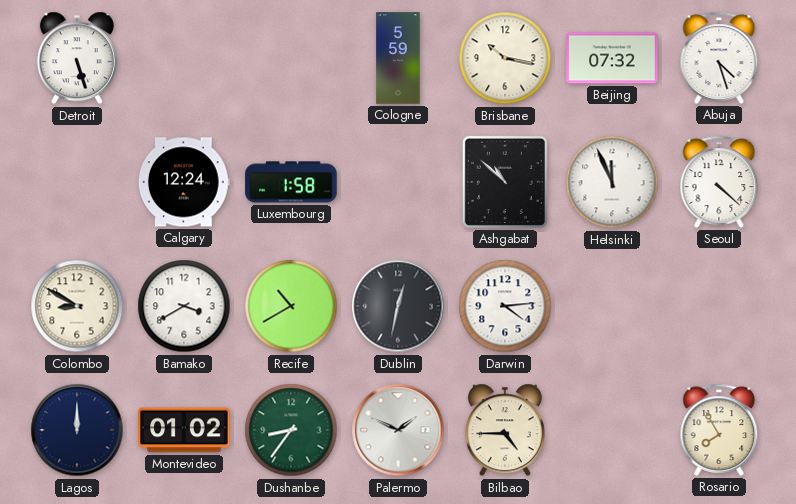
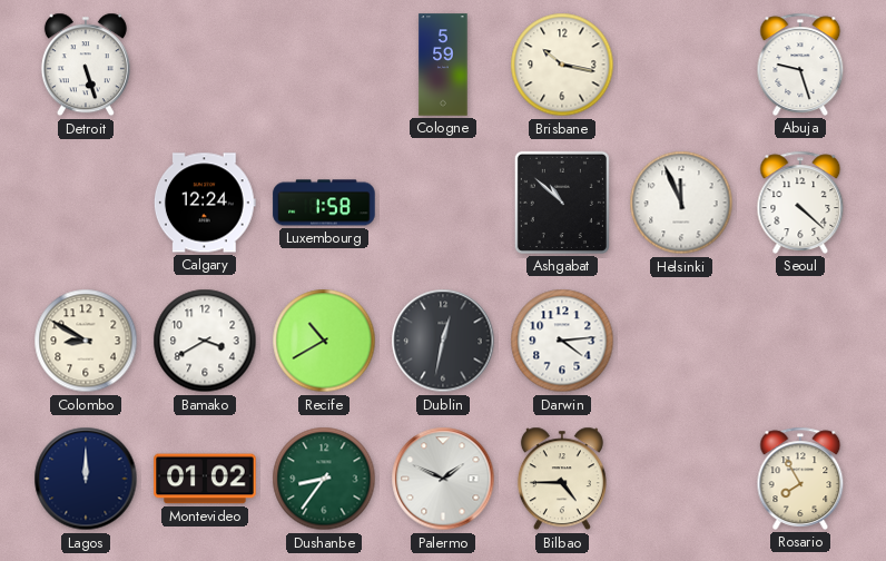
Beijing: 07:32 -> none (612, 58)
Abuja: 4:27 -> 9:27 (800, 65)
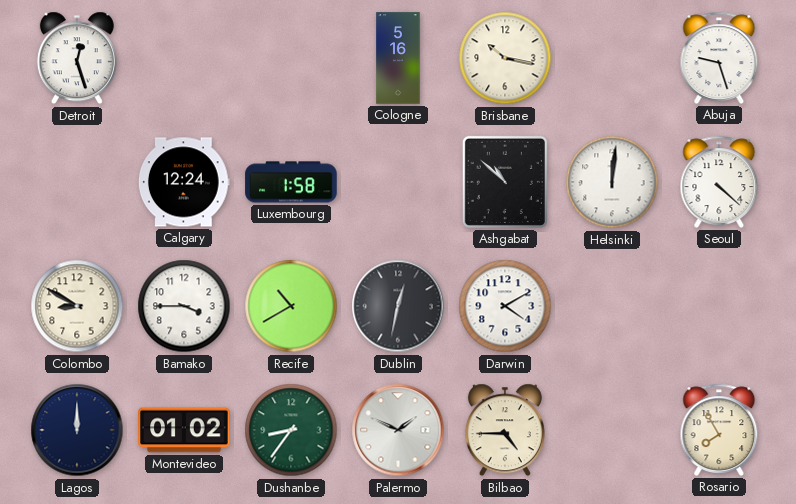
Detroit: 5:27 -> 12:27 (77, 58)
Cologne: 5:59 -> 5:16 (398, 58)
Helsinki: 11:56 -> 12:01 (612, 182)
Bamako: 3:40 -> 3:45 (184, 306)
Darwin: 4:14 -> 4:10 (505, 306)
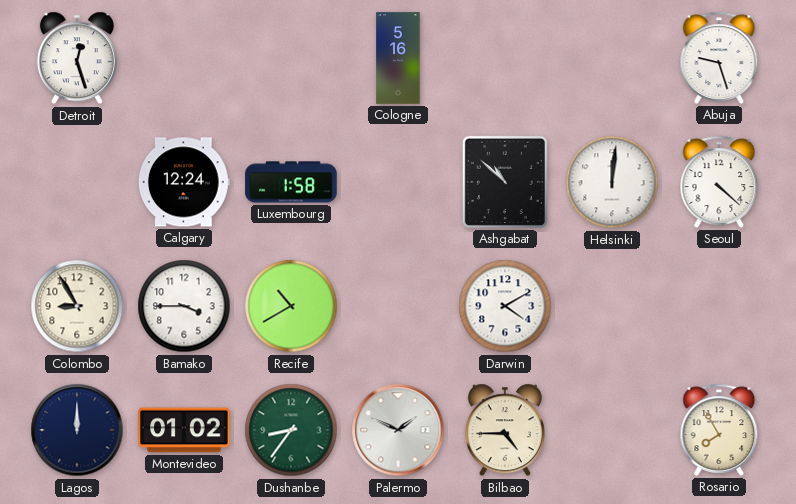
Brisbane: 10:17 -> none (505, 58)
Colombo: 8:50 -> 8:55 (77, 306)
Dublin: 12:32 -> none (398, 306)
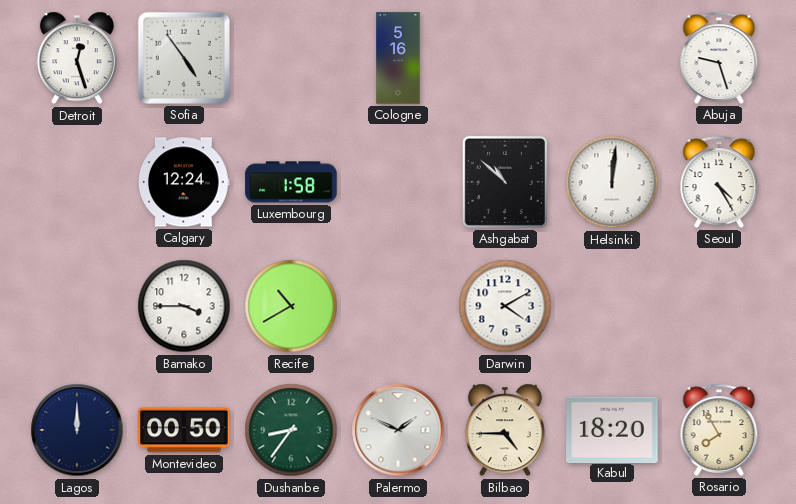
Sofia: none -> 4:54 (184, 58)
Seoul: 4:22 -> 4:25 (719, 182)
Colombo: 8:55 -> none (77, 306)
Montevideo: 01:02 -> 00:50 (184, 430)
Kabul: none -> 18:20 (612, 429)
